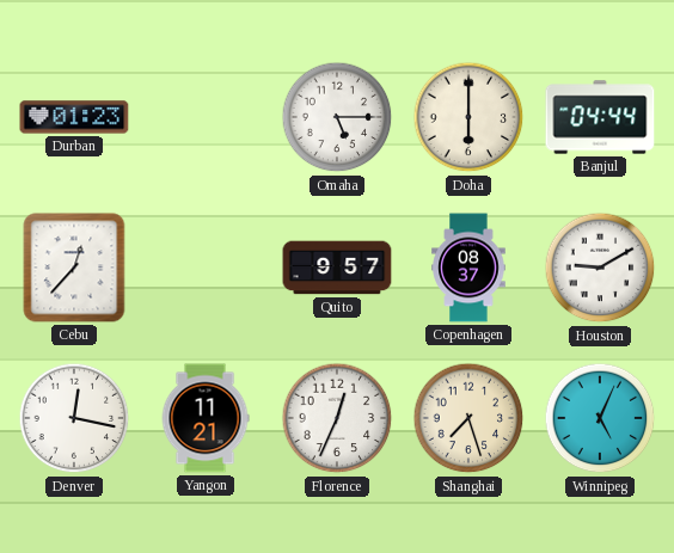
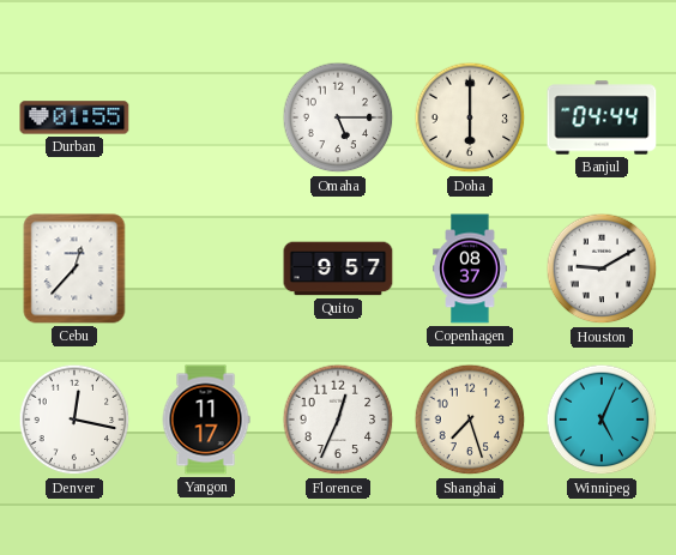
Durban: 01:23 -> 01:55 (74, 117)
Yangon: 11:21 -> 11:17 (206, 420)
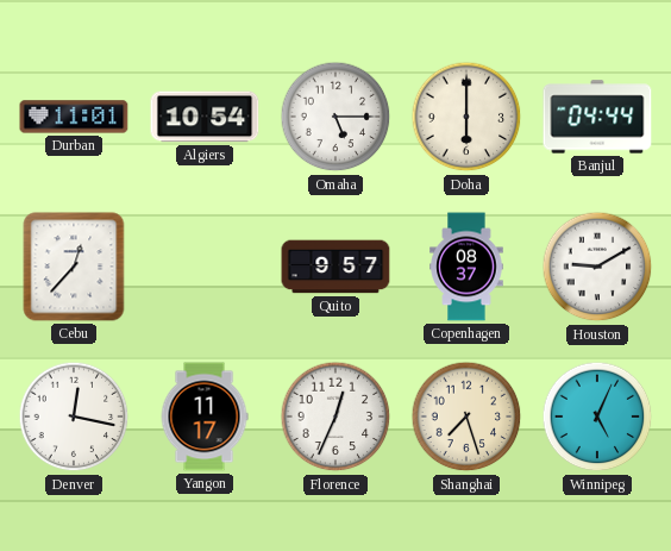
Durban: 01:55 -> 11:01 (74, 117)
Algiers: none -> 10:54 (205, 117)
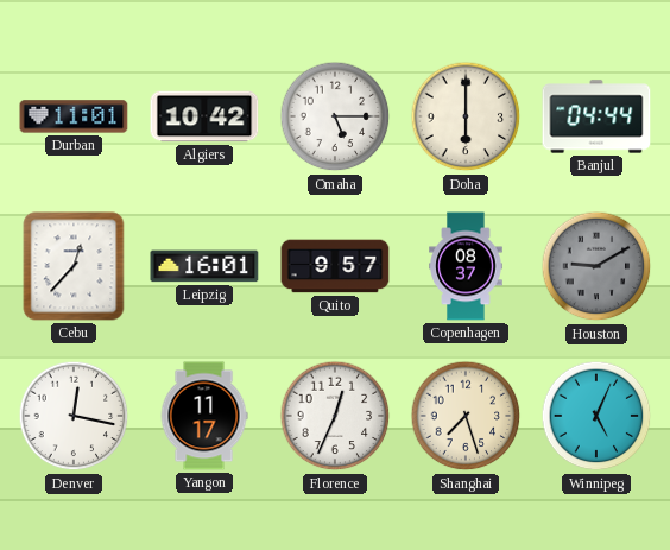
Algiers: 10:54 -> 10:42 (204, 116)
Leipzig: none -> 16:01 (204, 266)
Houston dial: white -> grey (596, 266)
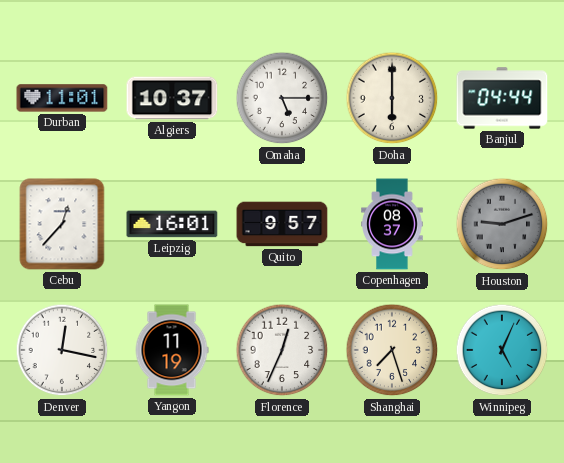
Algiers: 10:42 -> 10:37 (172, 98)
Houston: 9:10 -> 9:12 (502, 224)
Yangon: 11:17 -> 11:19 (172, 350)
